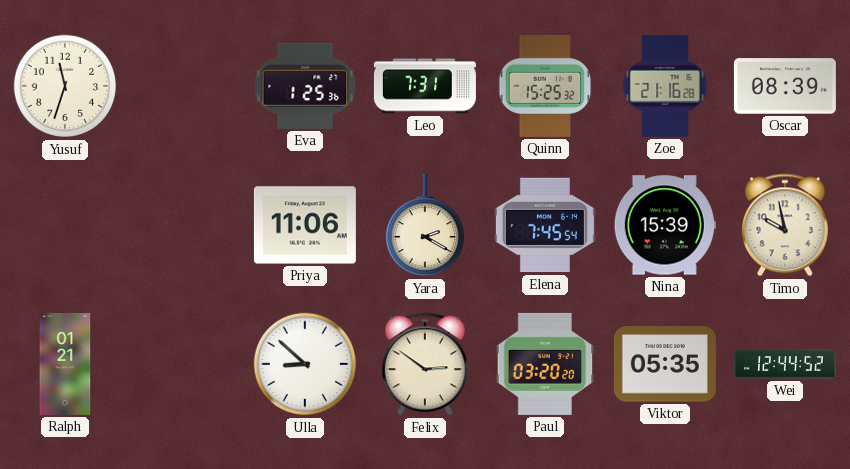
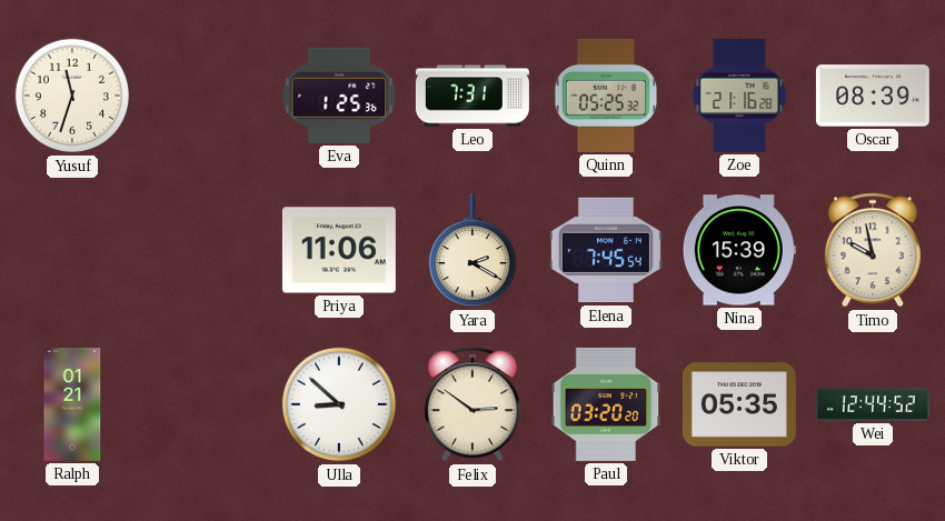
Quinn: 15:25 -> 05:25 (606, 96)
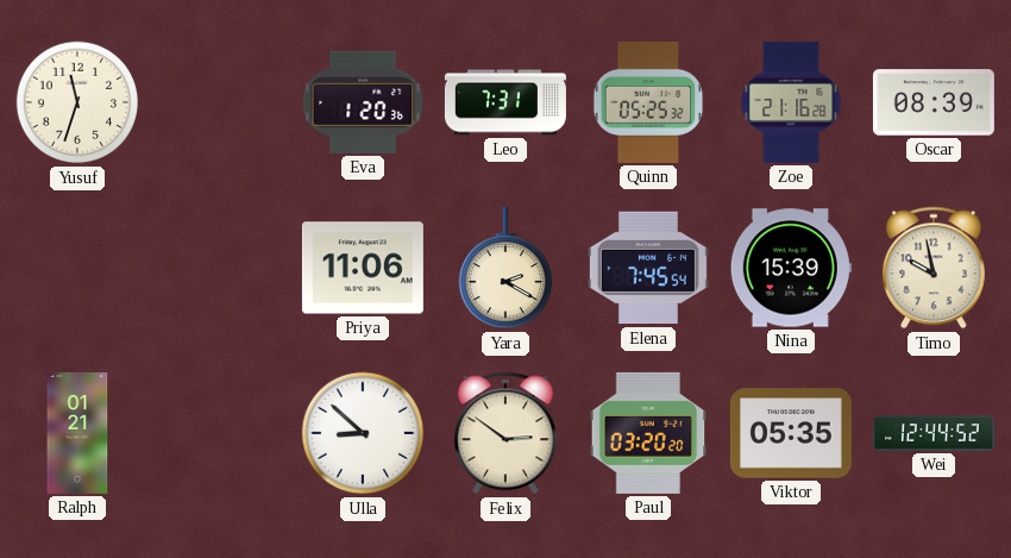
Eva: 1:25 -> 1:20 (363, 102)
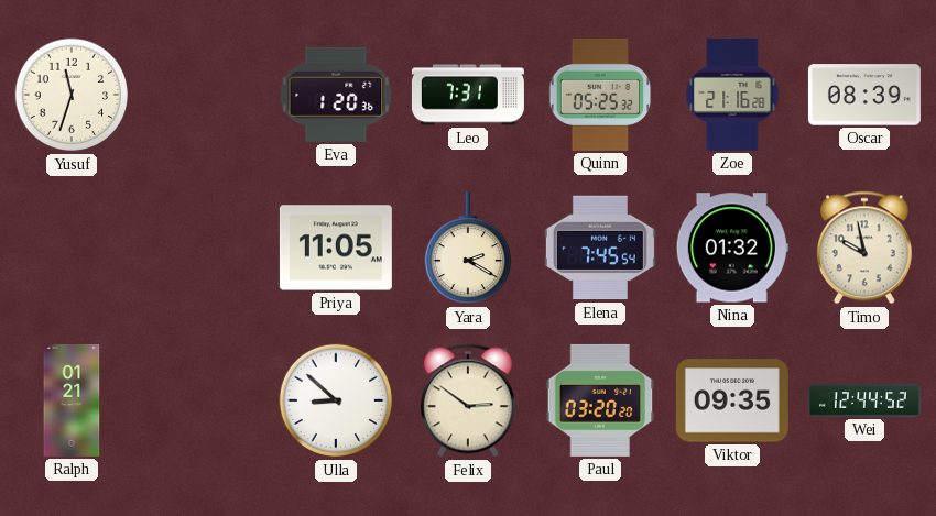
Priya: 11:06 -> 11:05 (336, 248)
Nina: 15:39 -> 01:32 (732, 248)
Viktor: 05:35 -> 09:35 (732, 400)
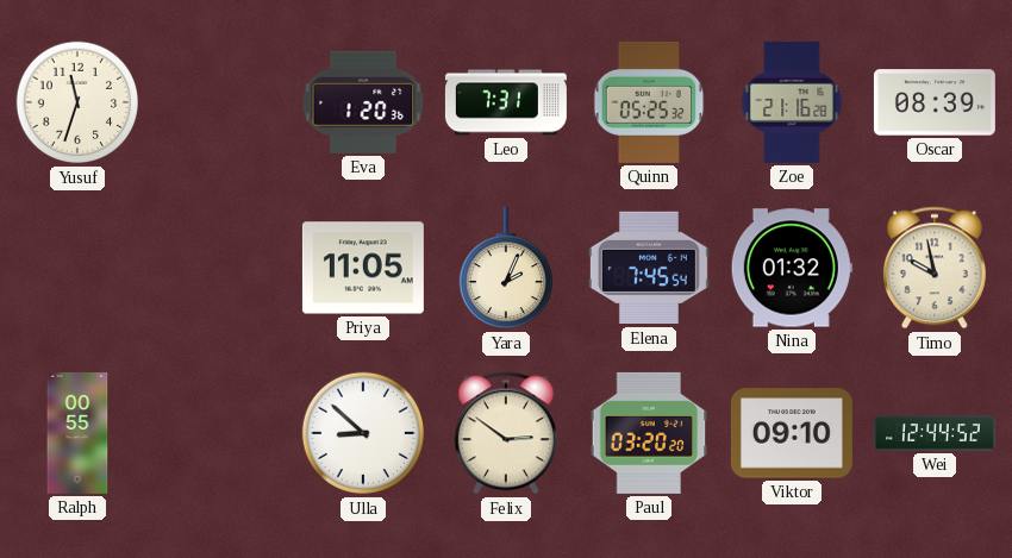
Yara: 2:20 -> 2:04 (505, 268)
Ralph: 01:21 -> 00:55 (77, 433)
Viktor: 09:35 -> 09:10 (792, 433)
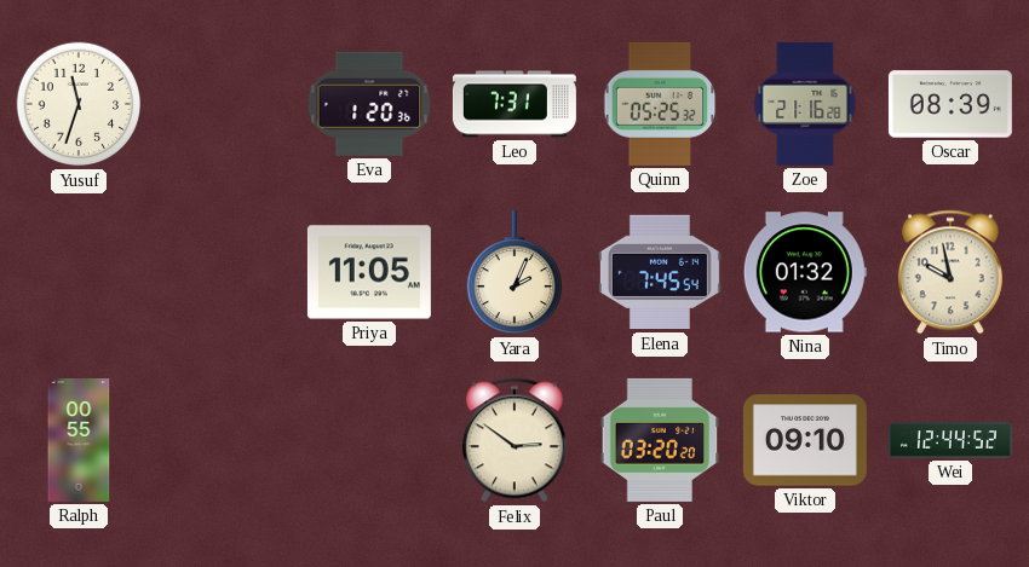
Ulla: 8:52 -> none (363, 433)
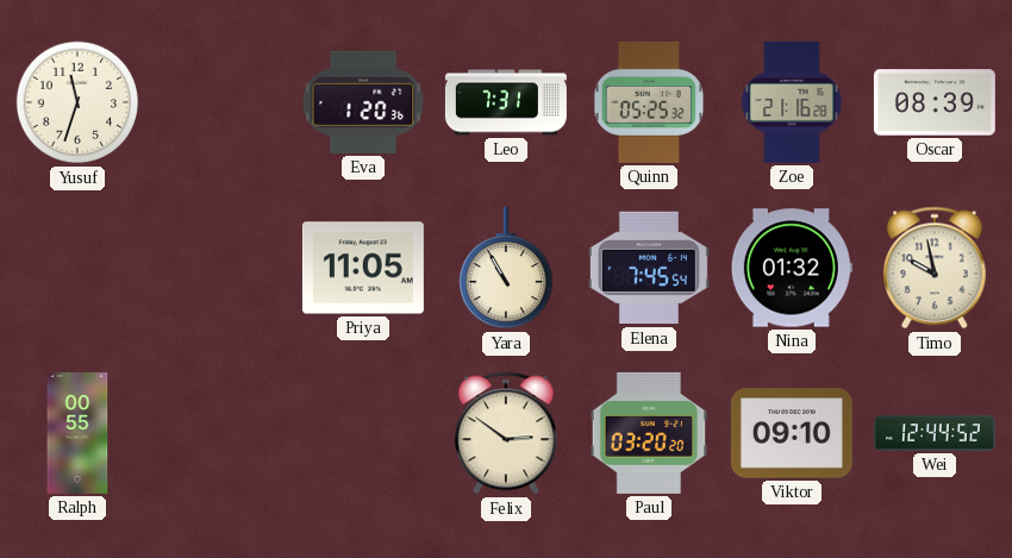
Yara: 2:04 -> 10:55 (505, 268)
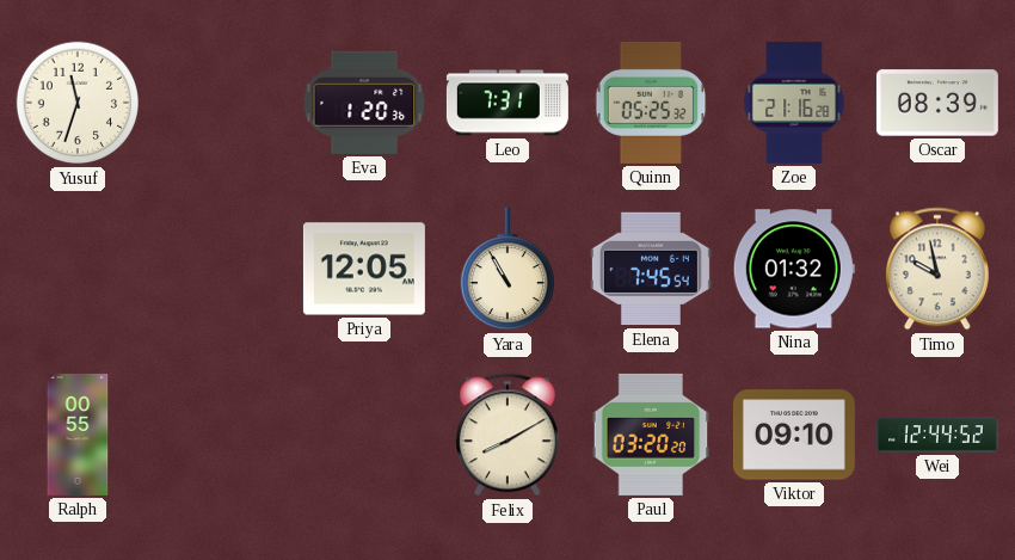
Priya: 11:05 -> 12:05 (364, 269)
Felix: 2:51 -> 8:10 (507, 435)
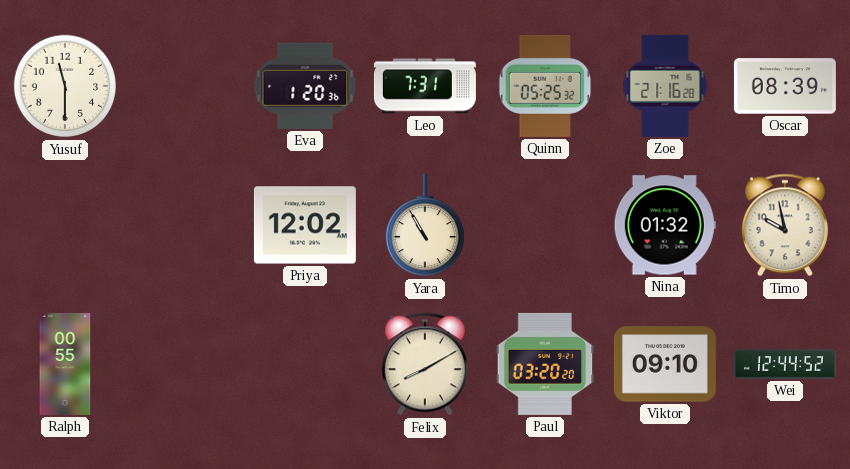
Yusuf: 11:33 -> 11:30 (65, 86)
Priya: 12:05 -> 12:02 (305, 225)
Elena: 7:45 -> none (651, 269)
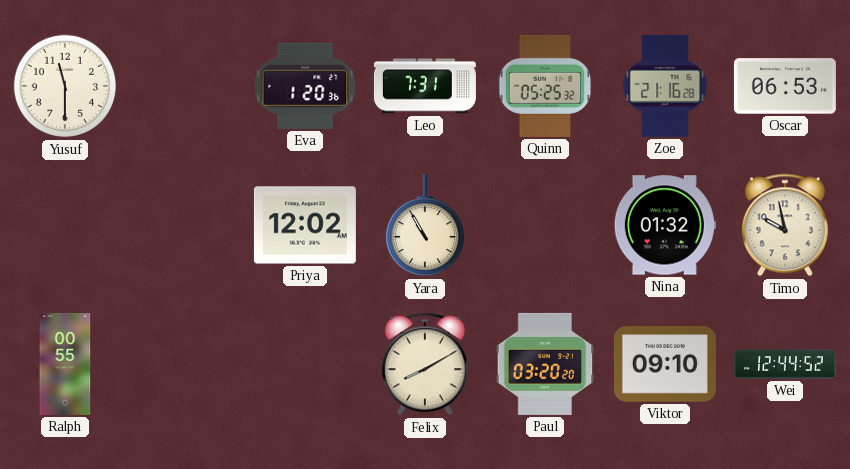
Oscar: 08:39 -> 06:53 (785, 86)
